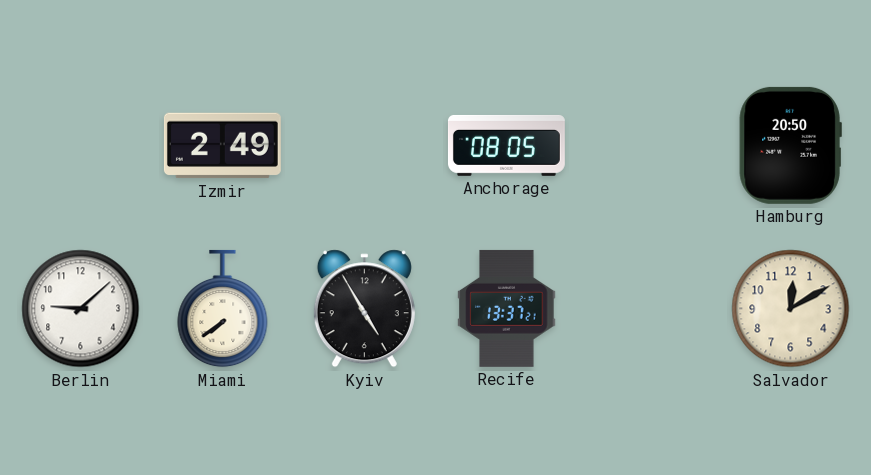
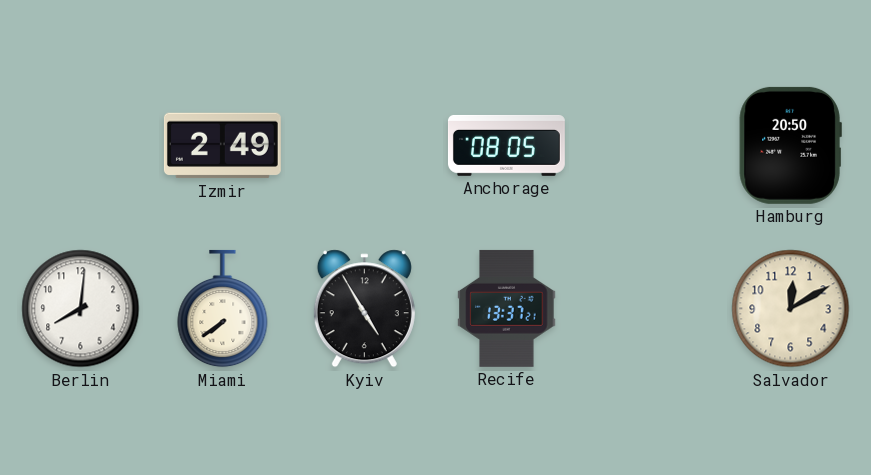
Berlin: 9:08 -> 8:01 (81, 309)
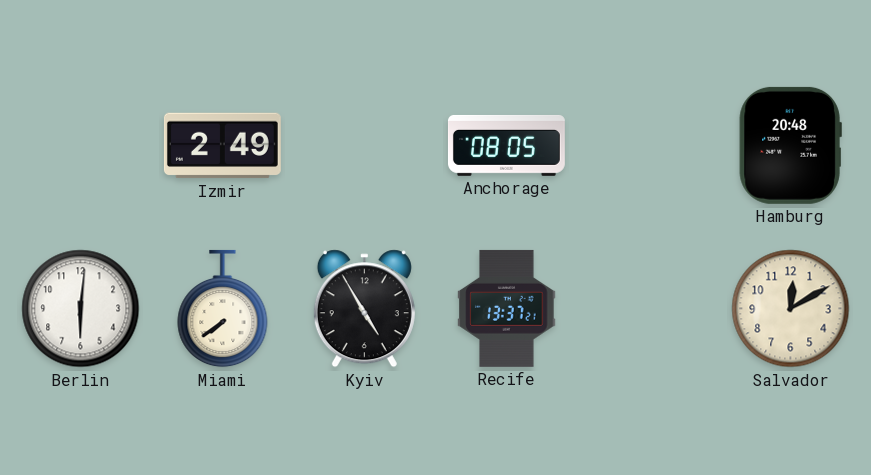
Hamburg: 20:50 -> 20:48 (790, 145)
Berlin: 8:01 -> 6:01 (81, 309)
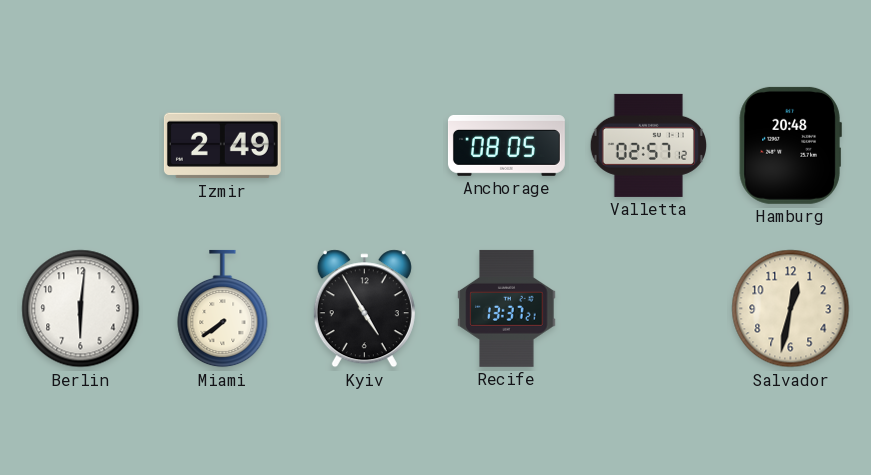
Valletta: none -> 02:57 (648, 145)
Salvador: 12:10 -> 12:32 (791, 309)
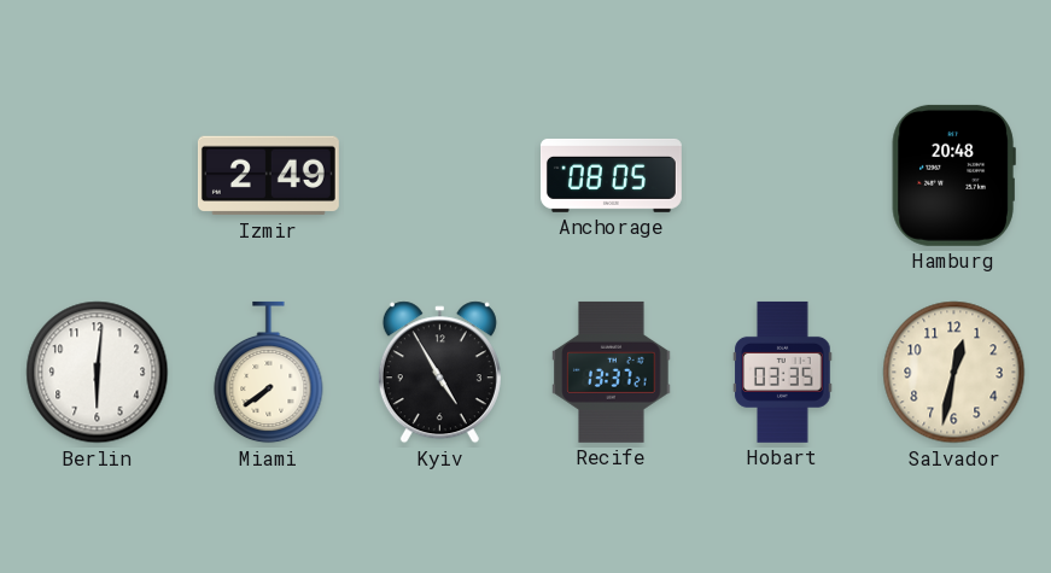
Valletta: 02:57 -> none (648, 145)
Hobart: none -> 03:35 (783, 372)
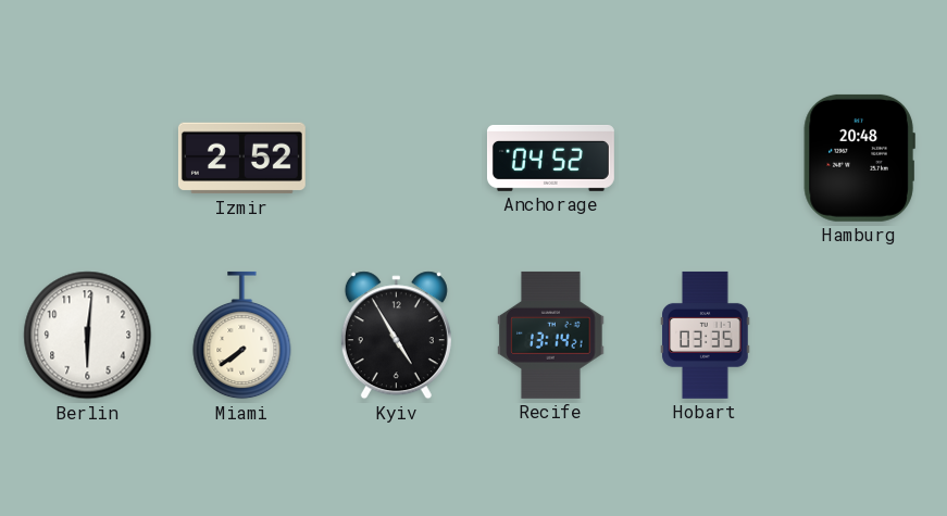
Izmir: 2:49 -> 2:52 (241, 159)
Anchorage: 08:05 -> 04:52 (550, 158)
Recife: 13:37 -> 13:14 (551, 335)
Salvador: 12:32 -> none (954, 373)
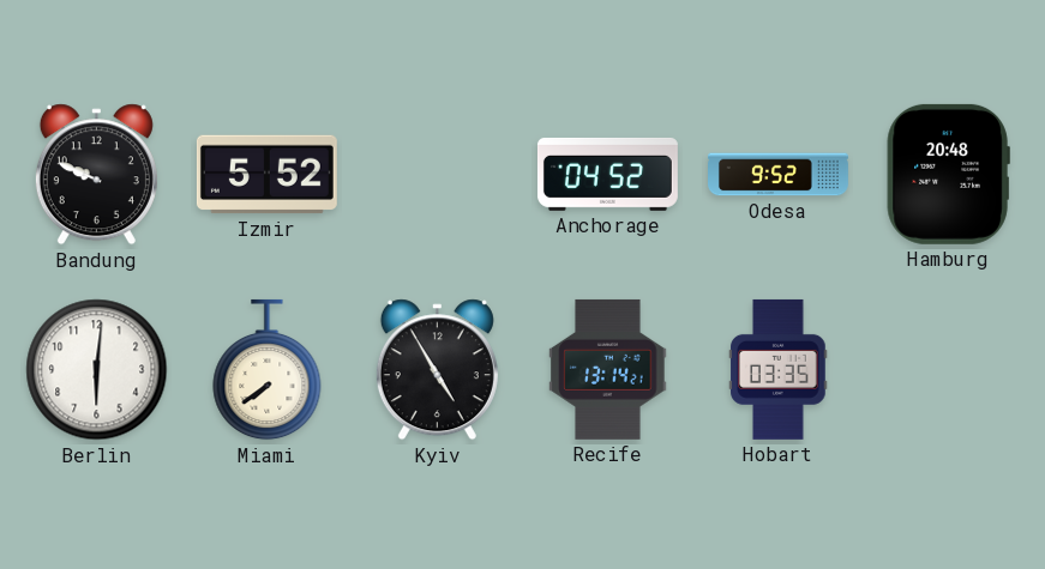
Bandung: none -> 9:49 (96, 175)
Izmir: 2:52 -> 5:52 (266, 175)
Odesa: none -> 9:52 (779, 175)
